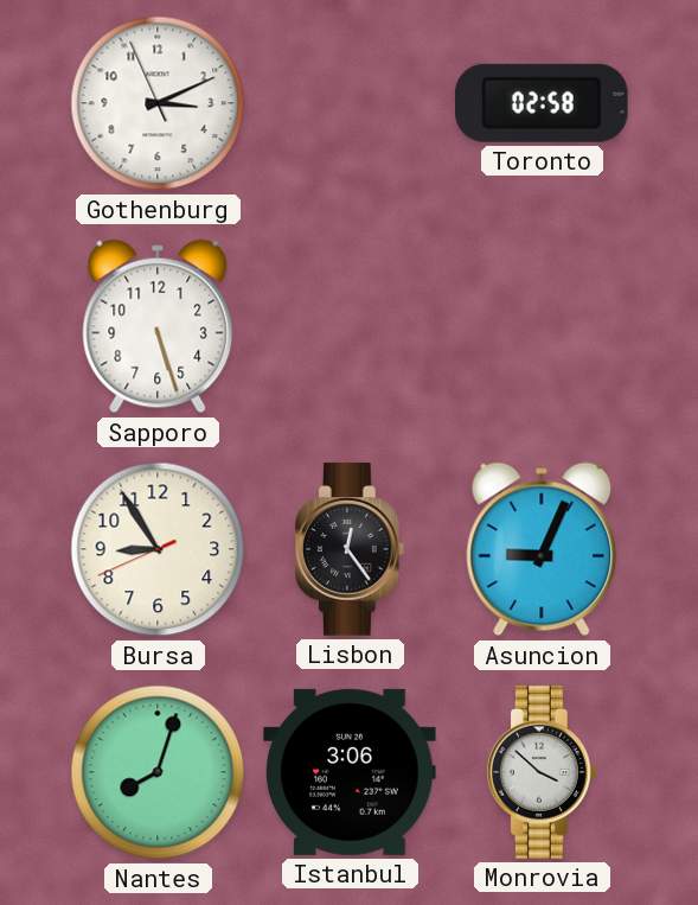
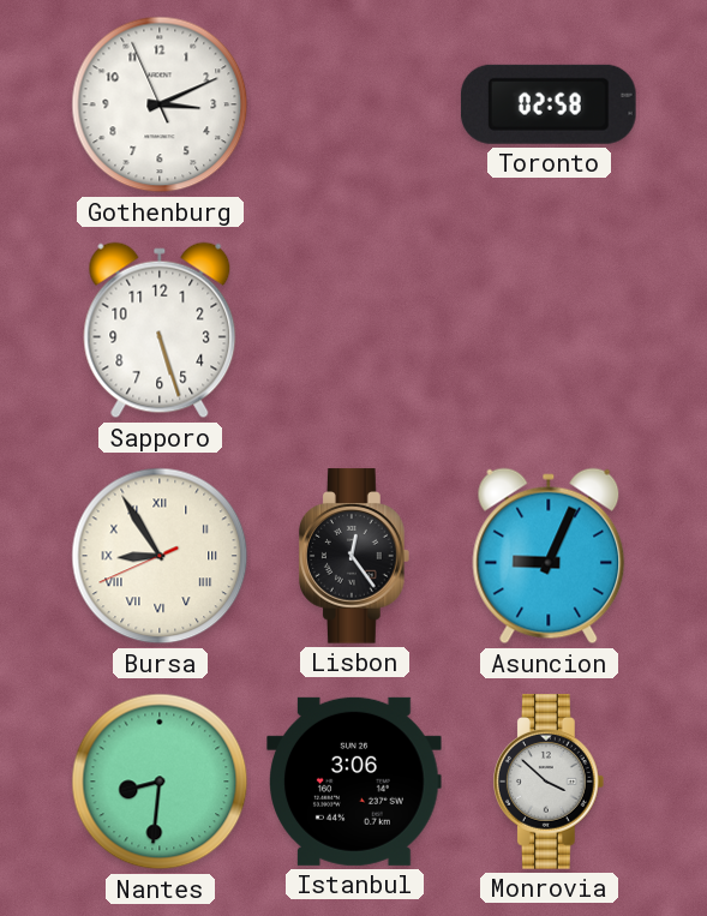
Bursa numerals: Arabic -> Roman (160, 556)
Nantes: 8:03 -> 8:31 (160, 782)
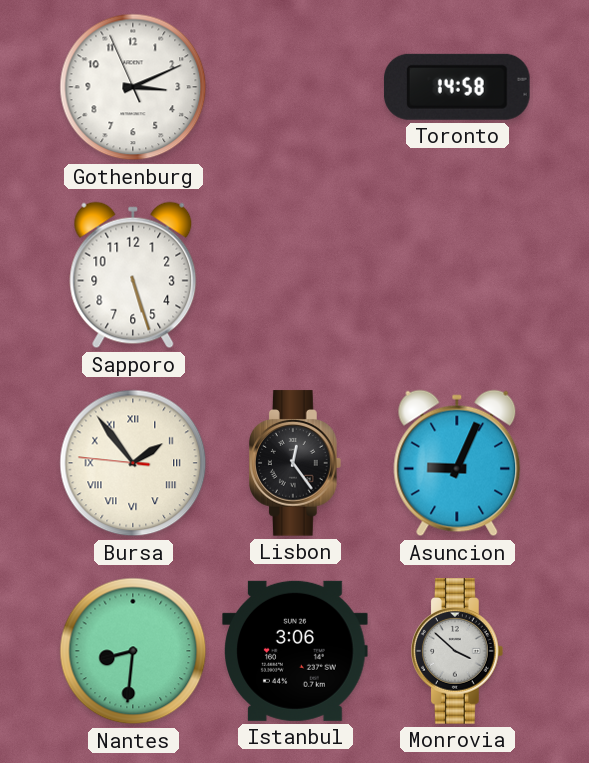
Toronto: 02:58 -> 14:58 (457, 87)
Bursa: 8:54 -> 1:53 (133, 463)
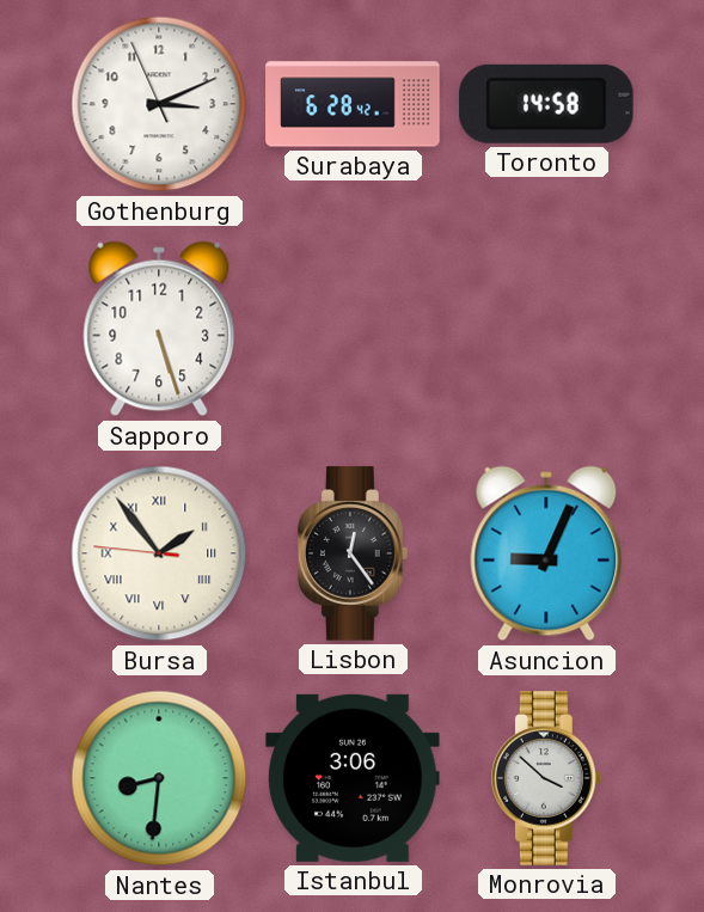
Surabaya: none -> 6:28 (353, 104)
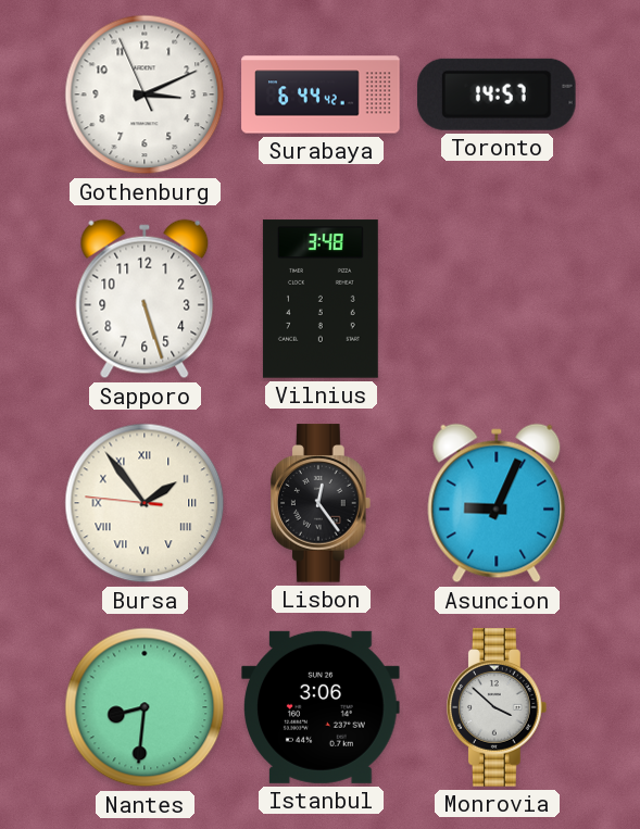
Surabaya: 6:28 -> 6:44 (321, 95)
Toronto: 14:58 -> 14:57 (497, 95)
Vilnius: none -> 3:48 (321, 299)
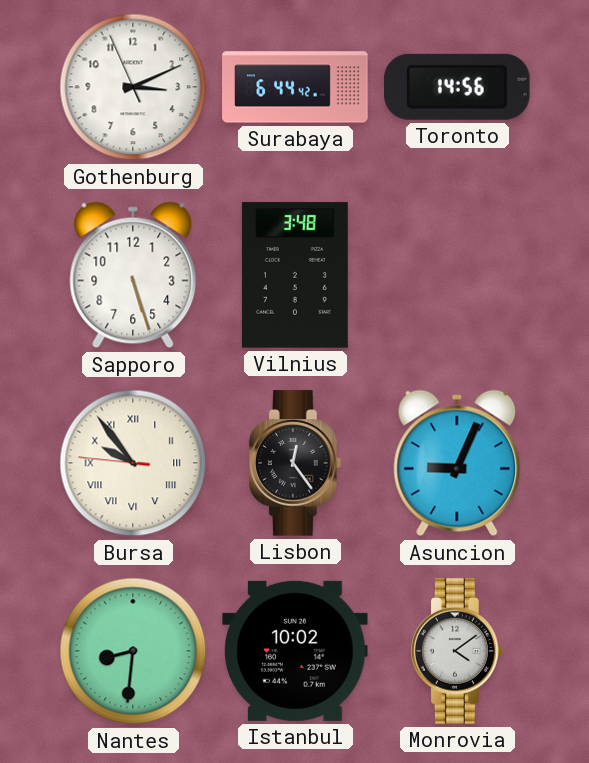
Toronto: 14:57 -> 14:56 (457, 87)
Bursa: 1:53 -> 9:53 (133, 463)
Istanbul: 3:06 -> 10:02 (295, 651)
Monrovia: 3:52 -> 4:09 (458, 651)
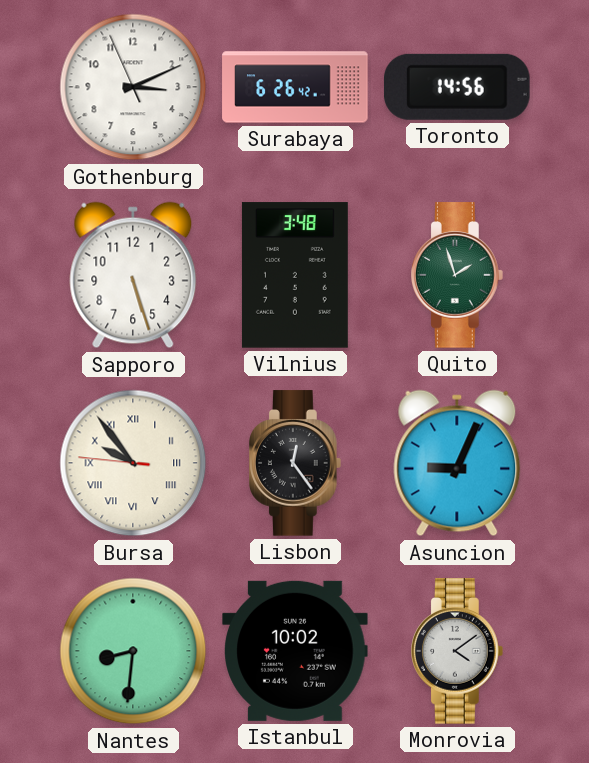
Surabaya: 6:44 -> 6:26 (295, 87)
Quito: none -> 1:57 (458, 275)
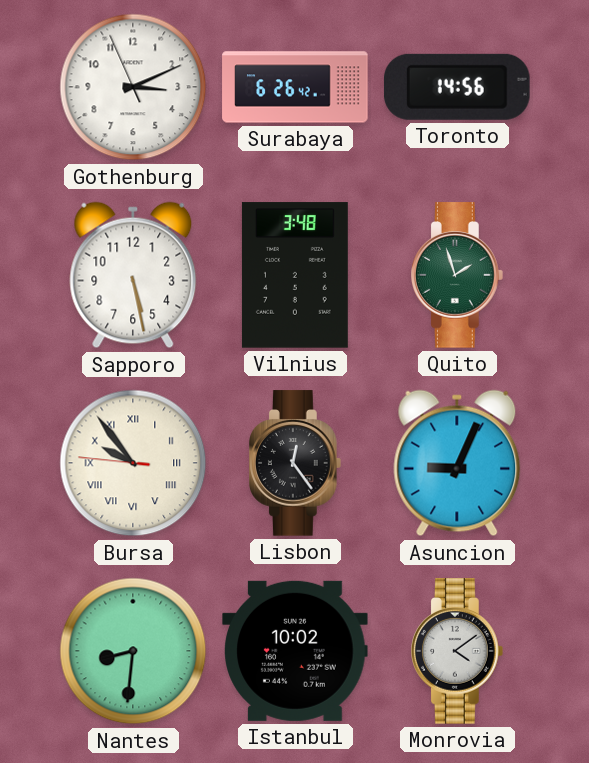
Sapporo: 5:27 -> 5:28 (133, 275)
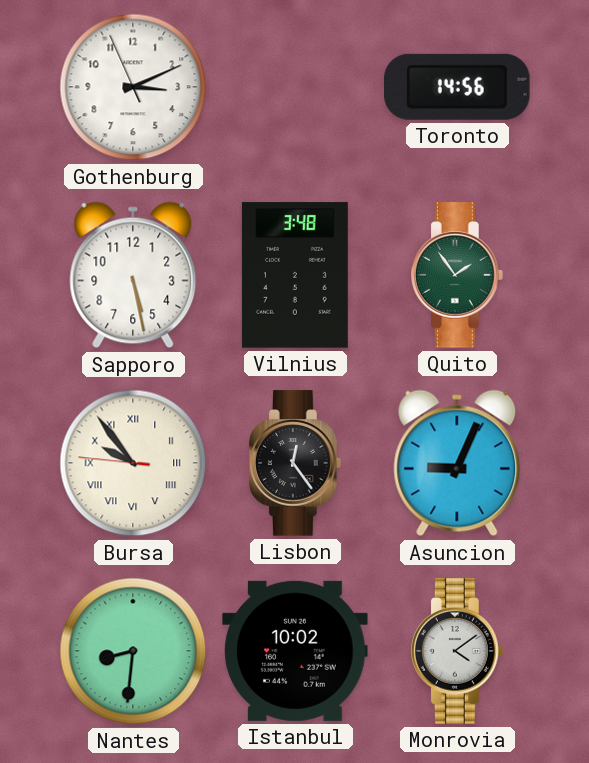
Surabaya: 6:26 -> none (295, 87)
Quito: 1:57 -> 1:54 (458, 275)
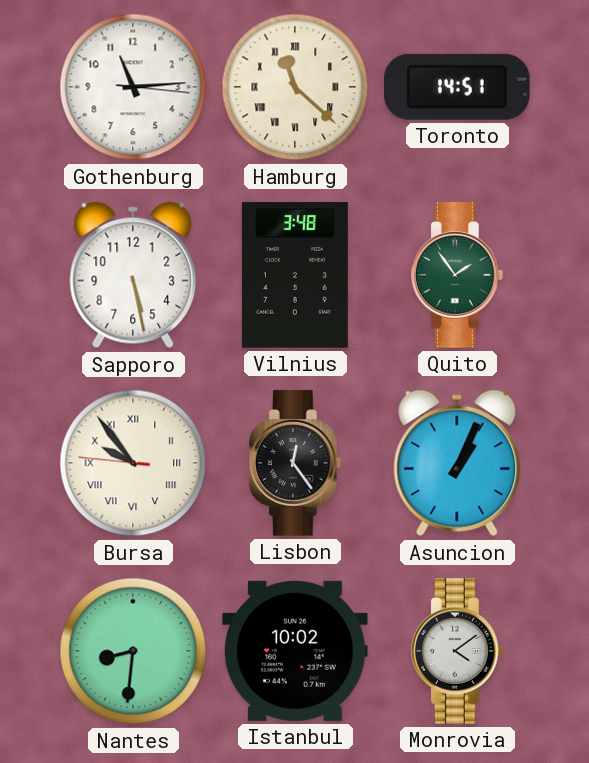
Gothenburg: 3:10 -> 11:14 (133, 87)
Hamburg: none -> 11:22 (295, 87)
Toronto: 14:56 -> 14:51 (457, 87)
Asuncion: 9:04 -> 1:04 (457, 463)
